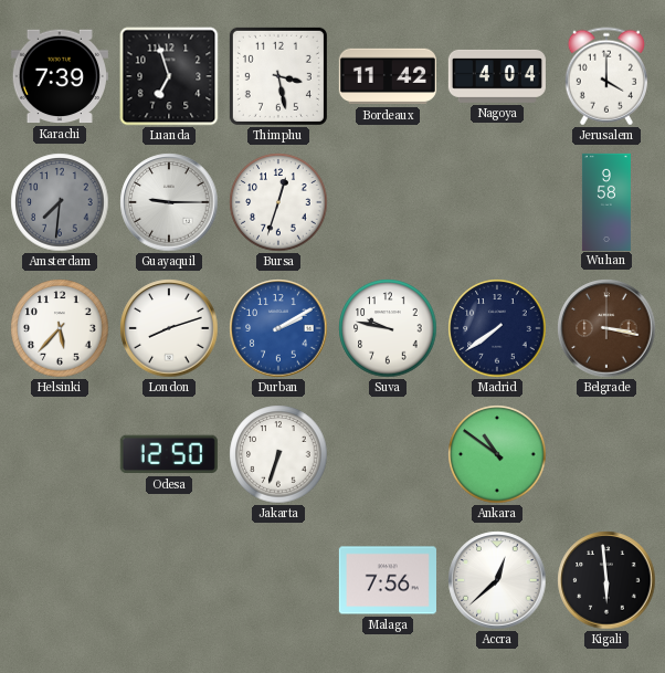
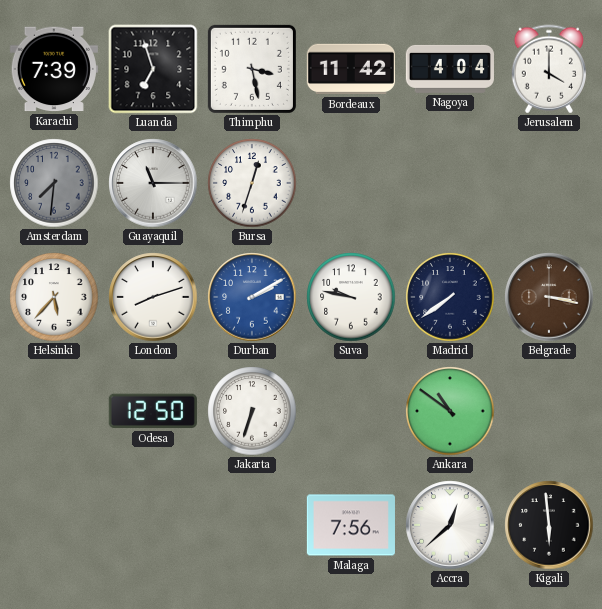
Guayaquil: 9:15 -> 11:15 (153, 183)
Wuhan: 9:58 -> none (606, 201)
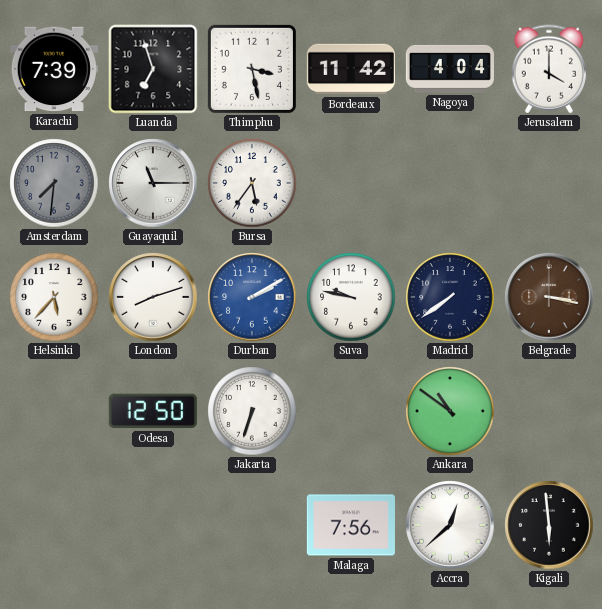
Bursa: 12:33 -> 5:36 (252, 183)
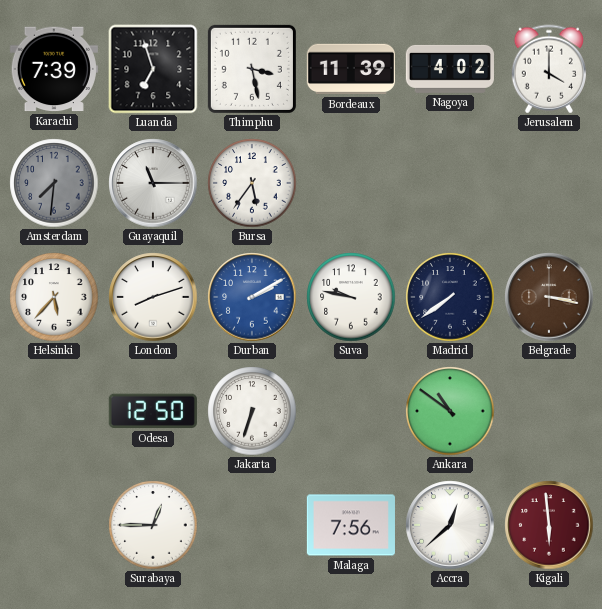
Bordeaux: 11:42 -> 11:39 (351, 69)
Nagoya: 4:04 -> 4:02 (450, 69)
Surabaya: none -> 12:45 (153, 525)
Kigali dial: black -> burgundy (549, 525)
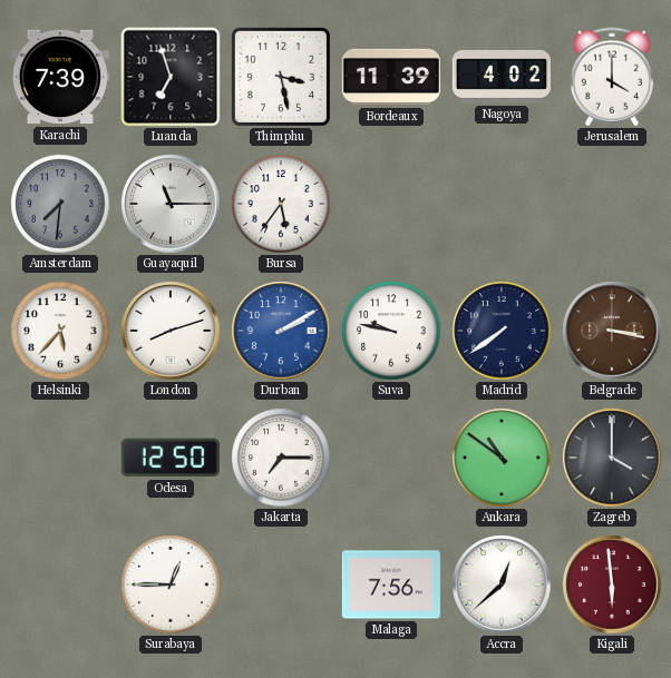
Jakarta: 6:33 -> 7:15 (281, 458)
Zagreb: none -> 4:00 (612, 458)
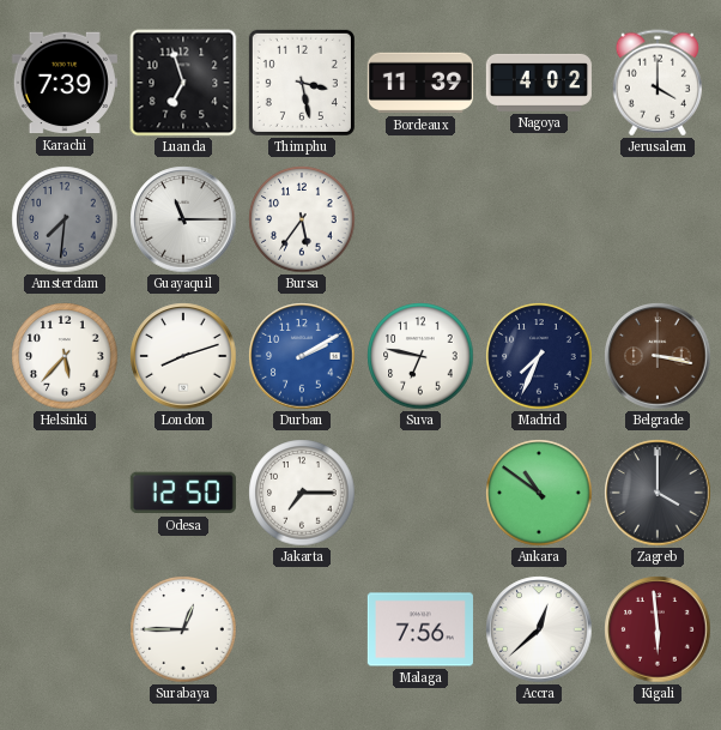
Suva: 9:47 -> 6:47 (420, 356)
Madrid: 7:39 -> 7:34 (539, 356)
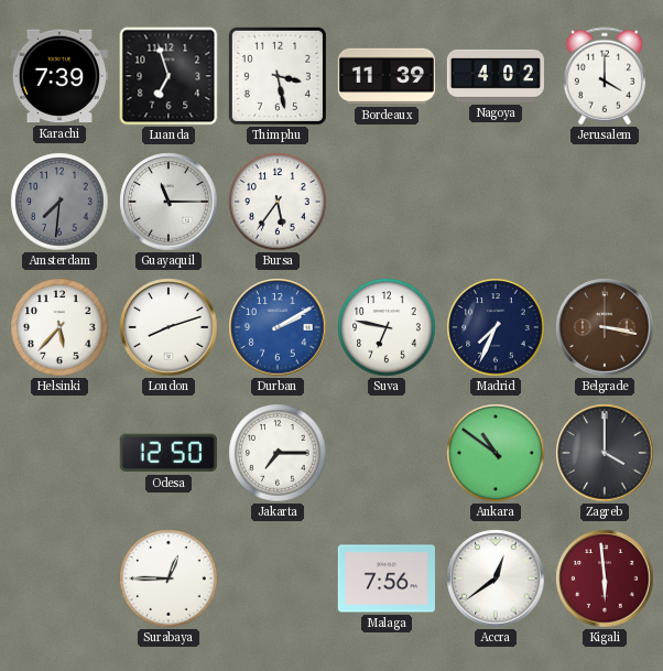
Accra: 12:38 -> 12:39 (496, 578)
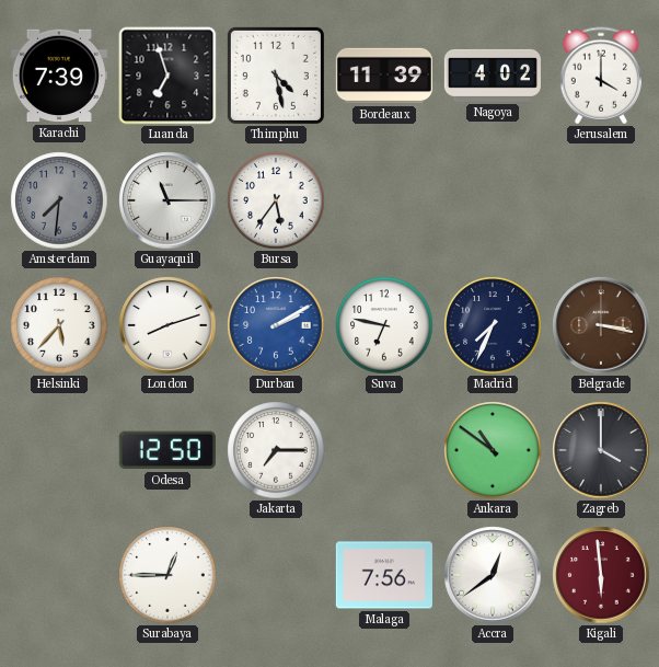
Thimphu: 3:28 -> 4:28 (276, 76)
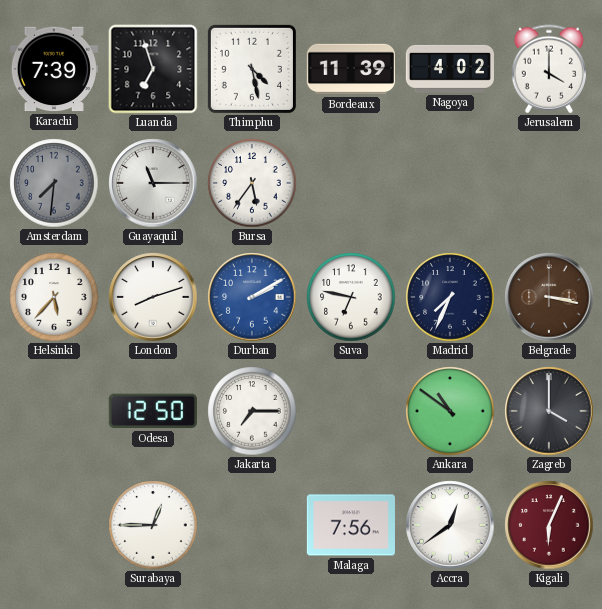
Kigali: 5:59 -> 6:04 (549, 525)
